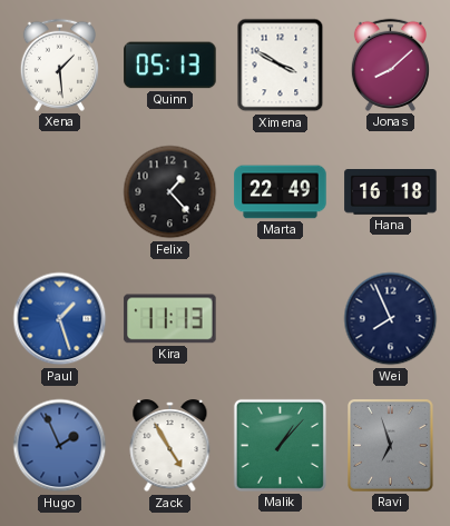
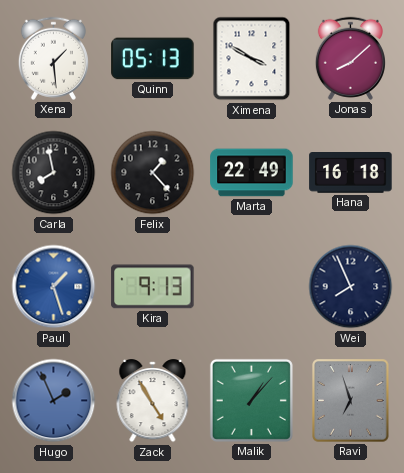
Carla: none -> 7:58 (54, 173)
Kira: 11:13 -> 9:13 (153, 287)
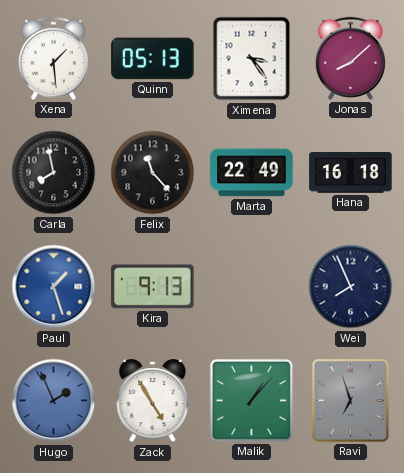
Ximena: 3:50 -> 3:24 (252, 59)
Felix: 1:23 -> 11:23 (153, 173)
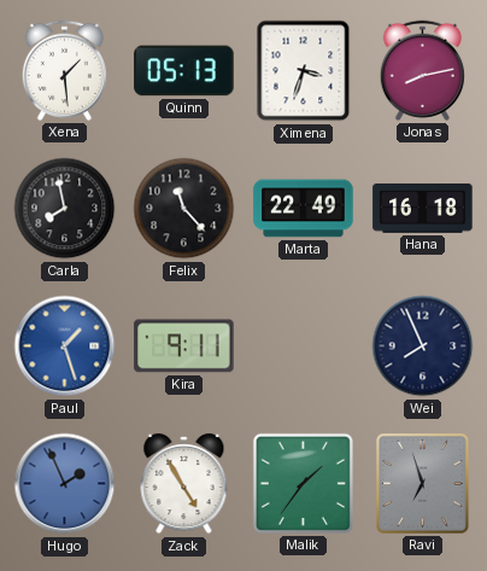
Ximena: 3:24 -> 3:33 (304, 71)
Jonas: 8:08 -> 8:13 (422, 70)
Kira: 9:13 -> 9:11 (184, 346)
Malik: 1:07 -> 1:36 (303, 483)
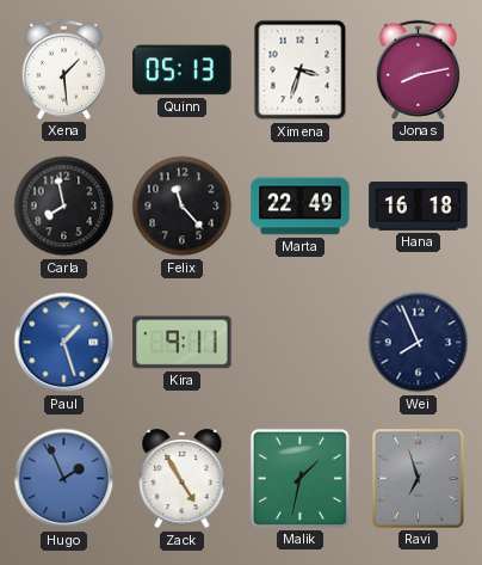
Malik: 1:36 -> 1:32 (299, 478)
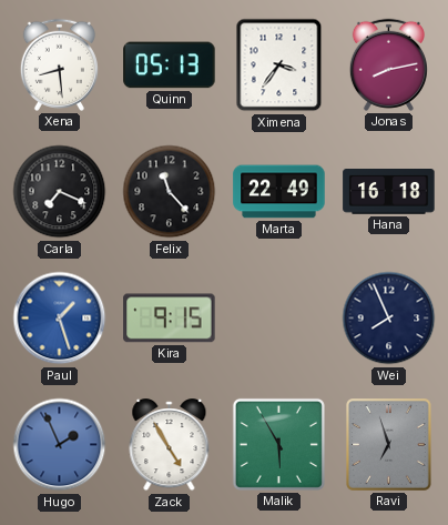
Xena: 1:29 -> 8:29 (59, 64)
Ximena: 3:33 -> 3:36 (279, 65)
Carla: 7:58 -> 7:19 (60, 192)
Kira: 9:11 -> 9:15 (170, 319)
Malik: 1:32 -> 5:55 (278, 444)
